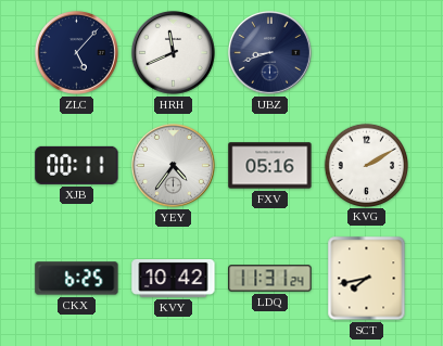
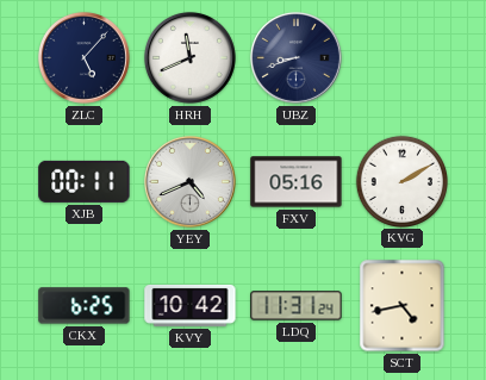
YEY: 4:36 -> 4:41 (189, 181)
SCT: 7:43 -> 4:43 (403, 306)
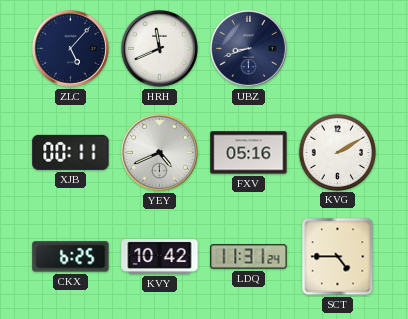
SCT: 4:43 -> 4:45 (338, 257)
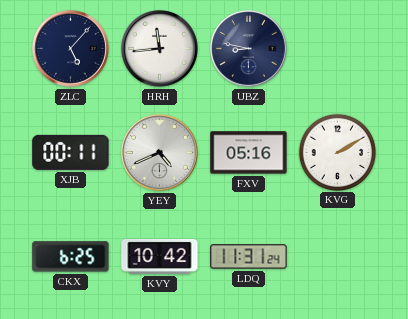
HRH: 11:41 -> 11:44 (159, 48)
UBZ: 8:42 -> 8:47 (248, 48)
SCT: 4:45 -> none (338, 257)
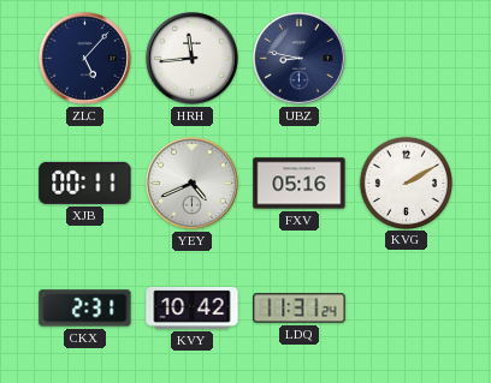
CKX: 6:25 -> 2:31 (85, 309)
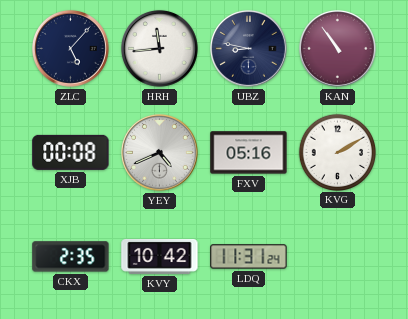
KAN: none -> 10:54 (337, 48)
XJB: 00:11 -> 00:08 (71, 152)
CKX: 2:31 -> 2:35 (71, 257)
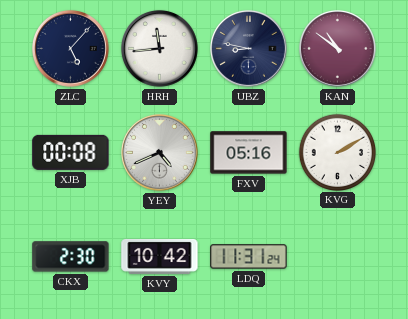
KAN: 10:54 -> 10:51 (337, 48)
CKX: 2:35 -> 2:30 (71, 257)
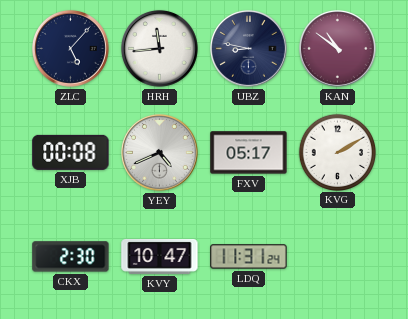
FXV: 05:16 -> 05:17 (249, 153)
KVY: 10:42 -> 10:47 (160, 256)
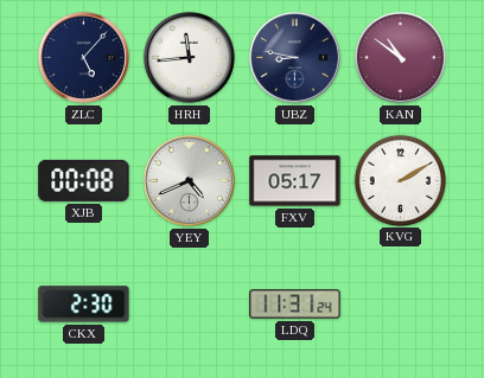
KVY: 10:47 -> none (160, 256)
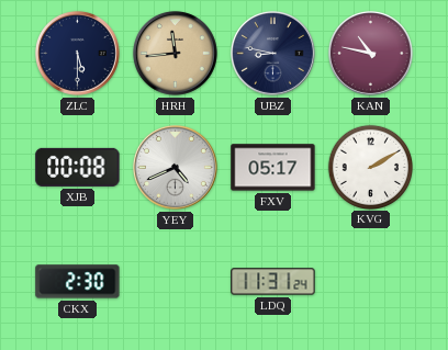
ZLC: 5:07 -> 5:30 (77, 53)
HRH dial: white -> champagne (175, 53)
KAN: 10:51 -> 10:47 (370, 53)
